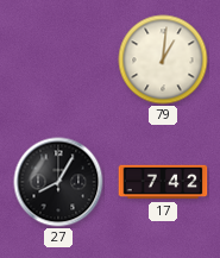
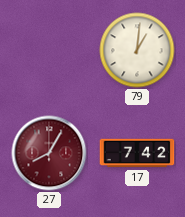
27 dial: black -> burgundy (49, 153)
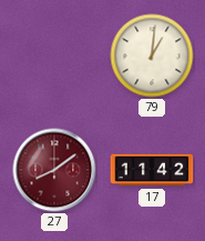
27: 8:05 -> 8:09 (54, 170)
17: 7:42 -> 11:42 (152, 170)
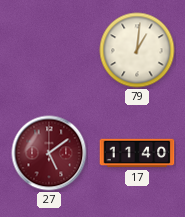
27: 8:09 -> 5:09 (49, 153)
17: 11:42 -> 11:40 (137, 153)
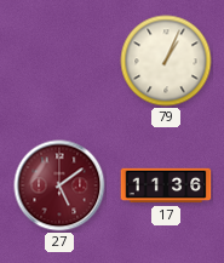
79: 1:01 -> 1:04 (166, 61)
17: 11:40 -> 11:36 (166, 185)
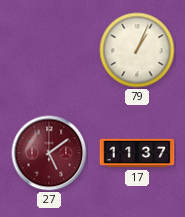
17: 11:36 -> 11:37 (137, 153)
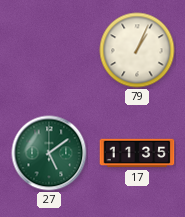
27 dial: burgundy -> green (49, 153)
17: 11:37 -> 11:35 (137, 153)
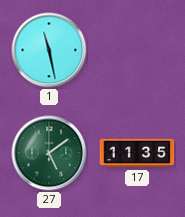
1: none -> 11:28 (49, 50)
79: 1:04 -> none (137, 50)
